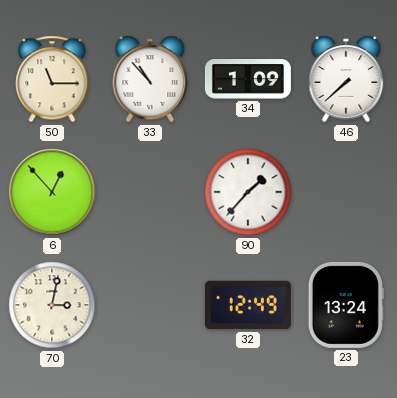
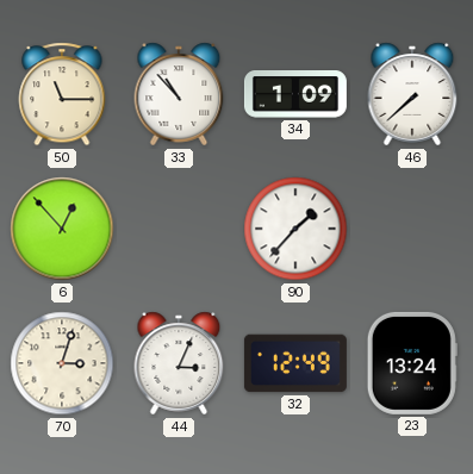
70: 3:02 -> 3:03 (62, 363)
44: none -> 3:04 (179, 363)
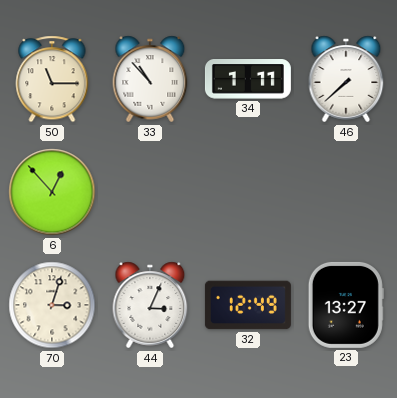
34: 1:09 -> 1:11 (248, 80)
90: 1:37 -> none (295, 229)
23: 13:24 -> 13:27 (346, 305)
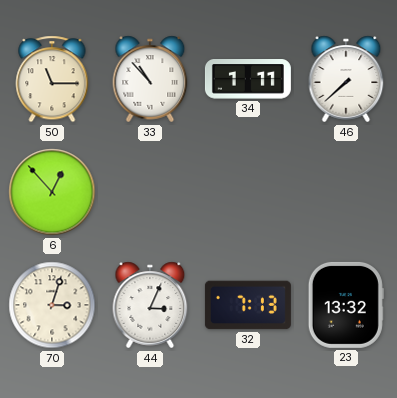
32: 12:49 -> 7:13 (248, 305)
23: 13:27 -> 13:32 (346, 305)
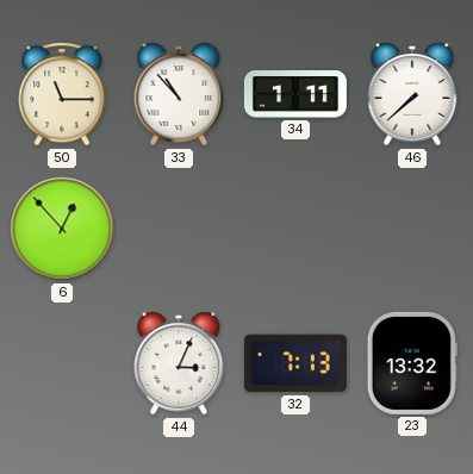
70: 3:03 -> none (52, 305)
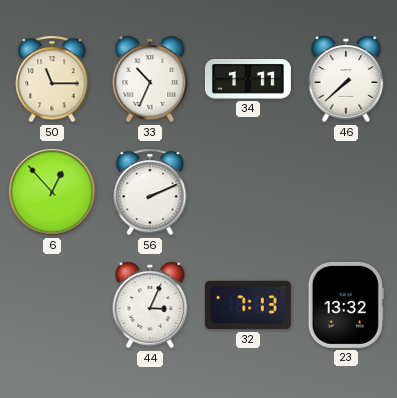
33: 10:53 -> 10:34 (150, 79)
56: none -> 2:11 (150, 192)
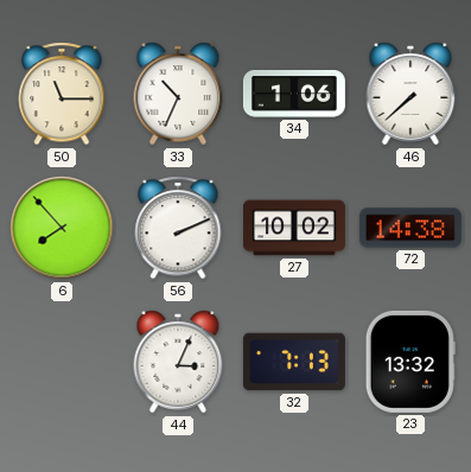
34: 1:11 -> 1:06 (294, 95)
6: 12:53 -> 7:53 (62, 228)
27: none -> 10:02 (294, 228)
72: none -> 14:38 (410, 228)
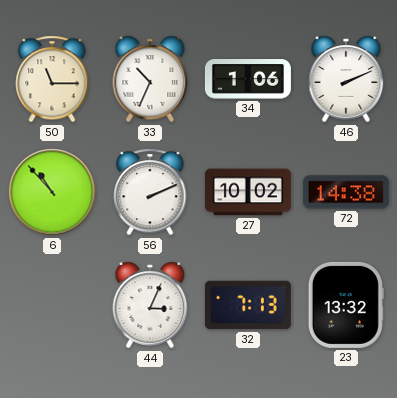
46: 7:38 -> 2:11 (346, 79)
6: 7:53 -> 10:53 (52, 192)
